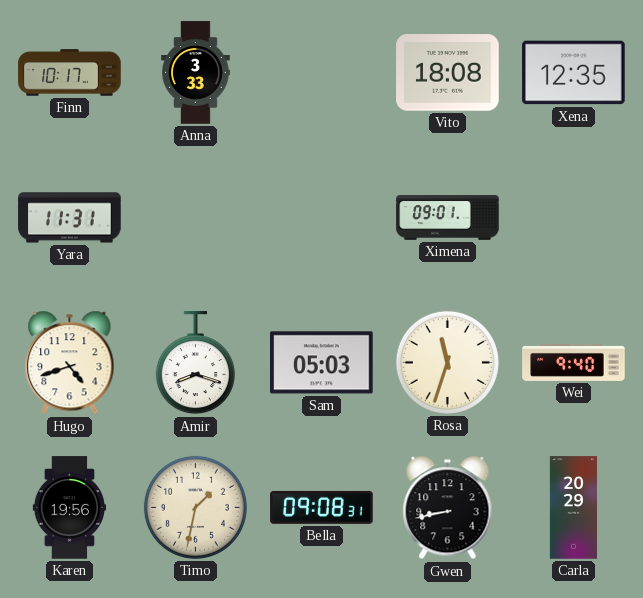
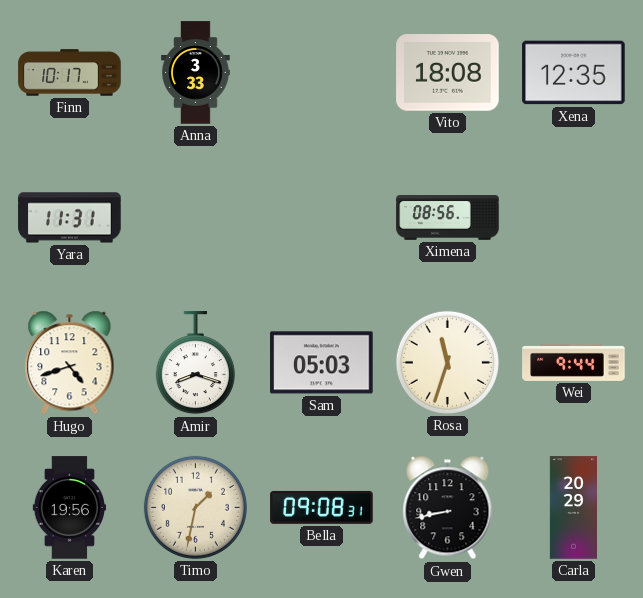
Ximena: 09:01 -> 08:56 (448, 218)
Wei: 9:40 -> 9:44 (574, 362)
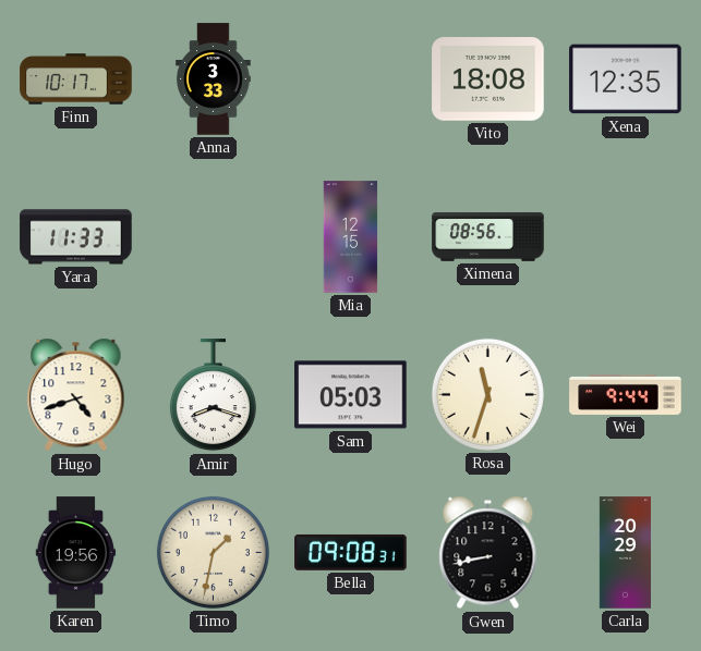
Yara: 11:31 -> 11:33 (76, 237)
Mia: none -> 12:15 (351, 237)
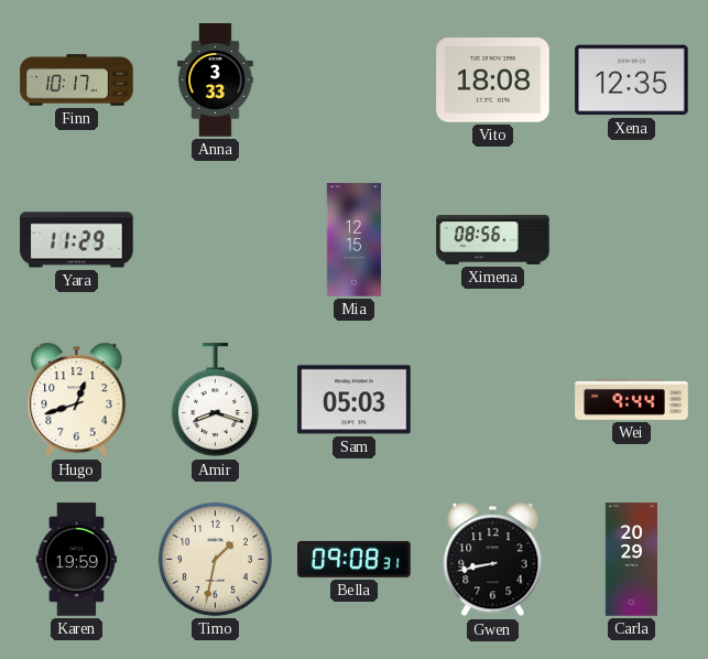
Yara: 11:33 -> 11:29 (77, 240)
Hugo: 4:42 -> 12:42 (77, 400)
Rosa: 11:33 -> none (487, 394)
Karen: 19:56 -> 19:59 (77, 560)
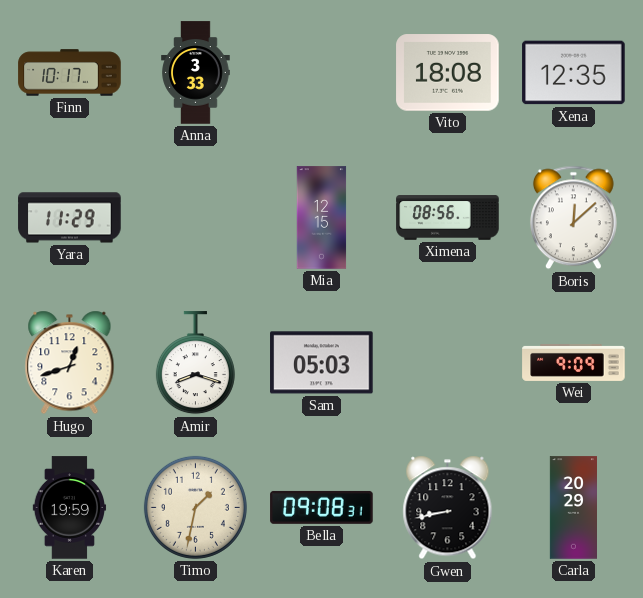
Boris: none -> 12:08 (573, 218)
Wei: 9:44 -> 9:09 (574, 362)
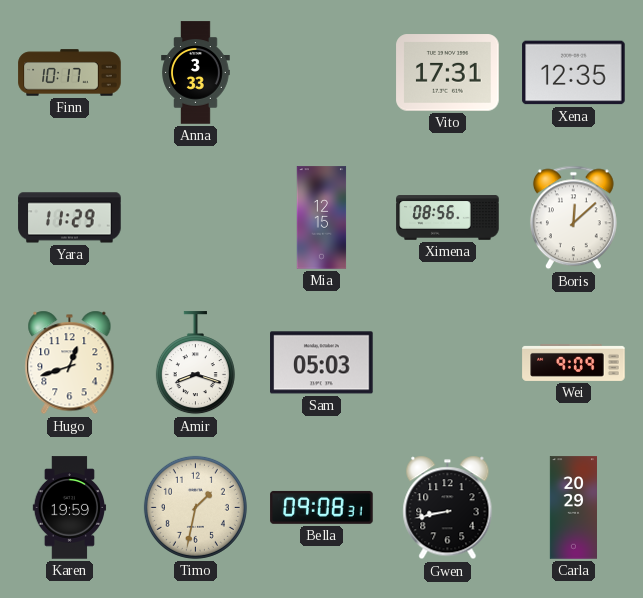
Vito: 18:08 -> 17:31 (448, 73)
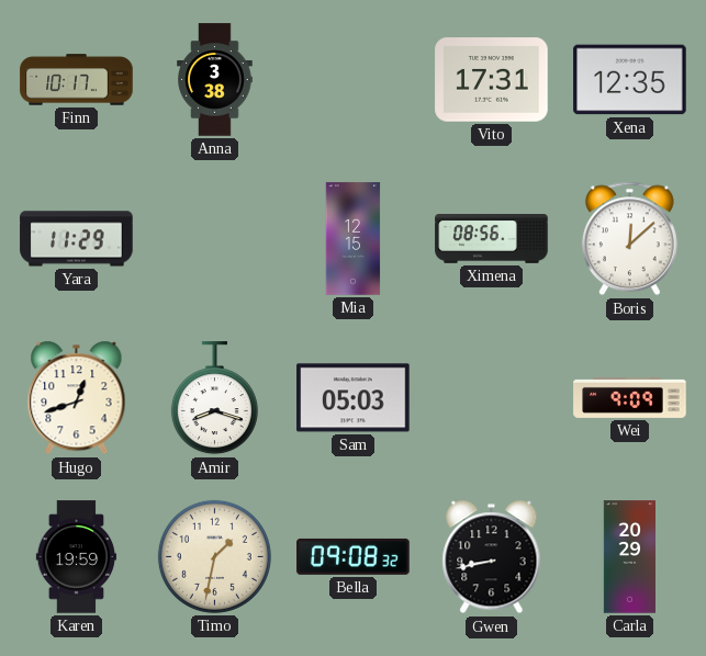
Anna: 3:33 -> 3:38 (215, 80)
Bella: 09:08:31 -> 09:08:32 (354, 556)
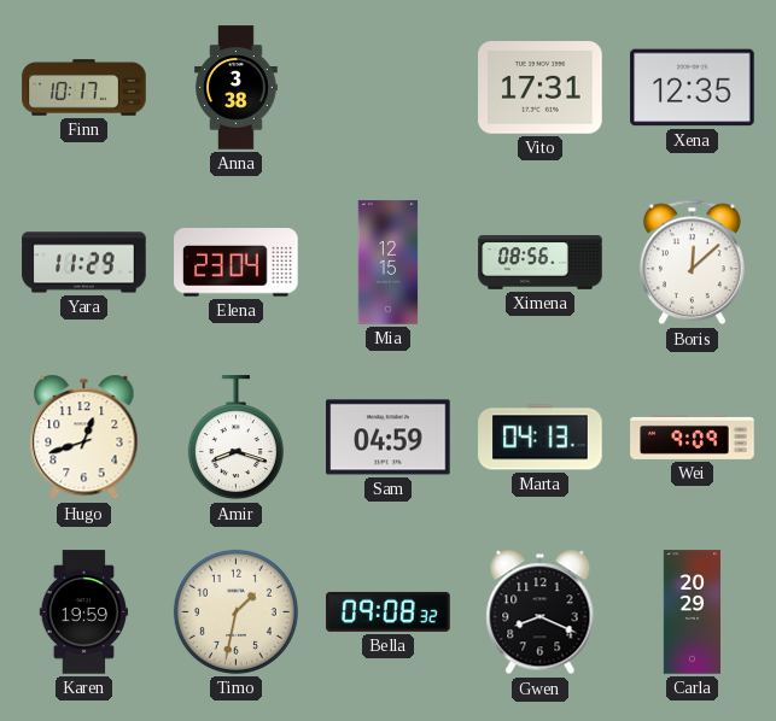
Elena: none -> 23:04 (237, 263)
Sam: 05:03 -> 04:59 (389, 438)
Marta: none -> 04:13 (541, 438)
Gwen: 8:43 -> 8:19 (541, 612)
